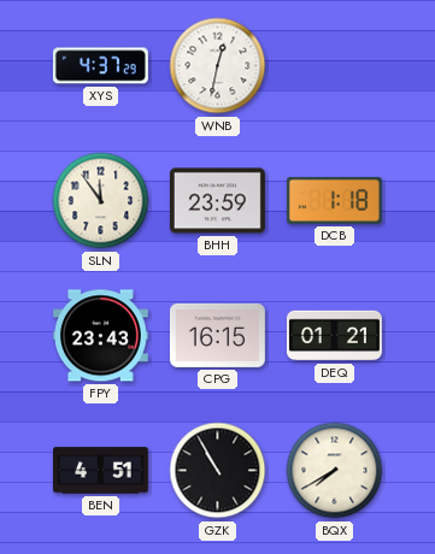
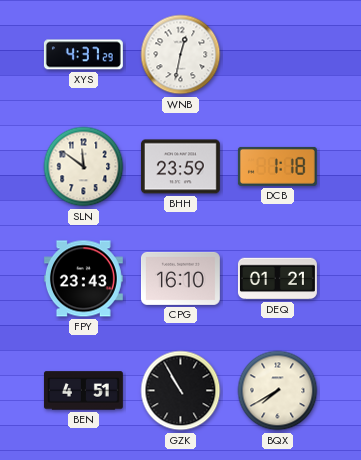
SLN: 11:54 -> 11:51 (84, 167)
CPG: 16:15 -> 16:10 (180, 278)
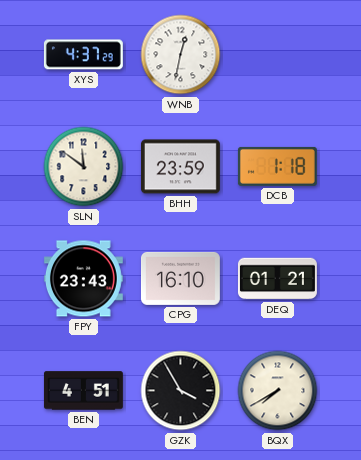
GZK: 10:55 -> 3:55 (181, 391)
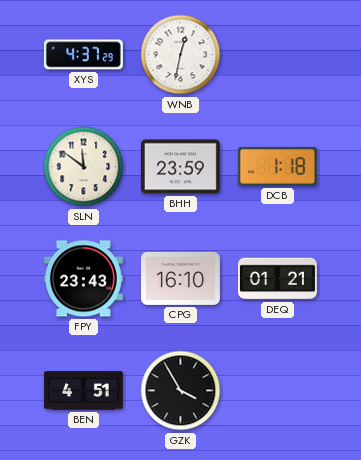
BQX: 7:40 -> none (278, 391)
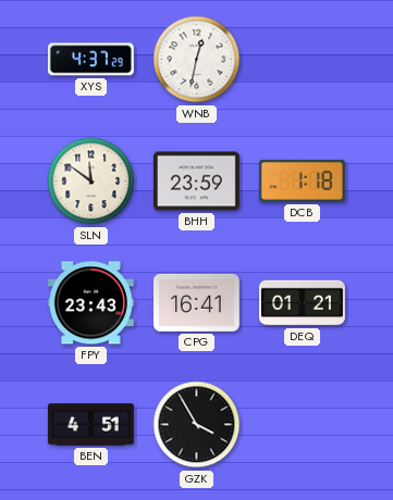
CPG: 16:10 -> 16:41 (196, 302)
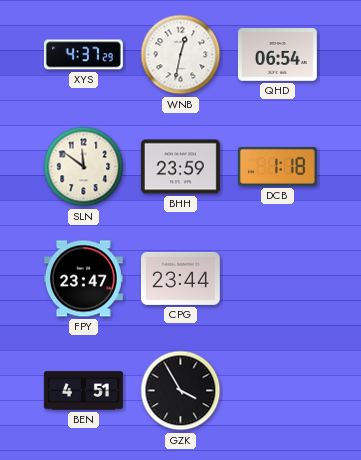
QHD: none -> 06:54 (277, 55)
FPY: 23:43 -> 23:47 (83, 279)
CPG: 16:41 -> 23:44 (180, 278)
DEQ: 01:21 -> none (302, 303)
